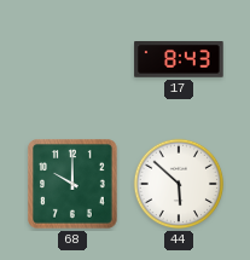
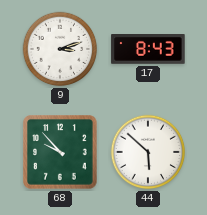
9: none -> 3:12 (60, 49)
68: 10:00 -> 9:53 (61, 153)
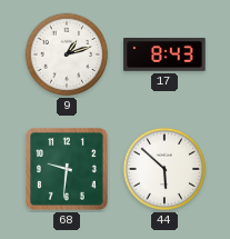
9: 3:12 -> 1:12 (67, 54)
68: 9:53 -> 9:31 (68, 170)
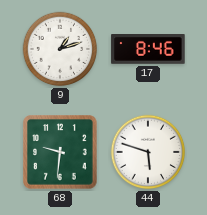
17: 8:43 -> 8:46 (148, 50)
44: 5:52 -> 5:48 (148, 152)
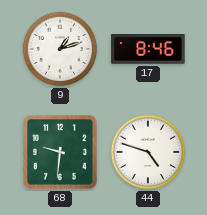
44: 5:48 -> 4:48 (148, 152)
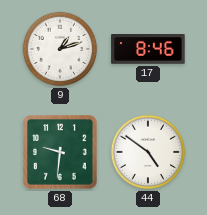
44: 4:48 -> 4:51 (148, 152)
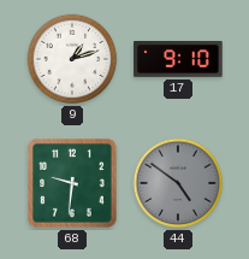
17: 8:46 -> 9:10 (178, 60)
44 dial: white -> grey (178, 183)
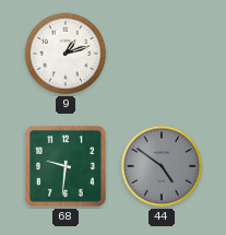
17: 9:10 -> none (178, 60)
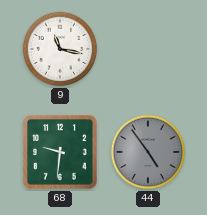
9: 1:12 -> 11:17 (60, 49)
44: 4:51 -> 4:54 (148, 152)
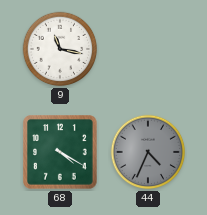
68: 9:31 -> 4:20 (61, 153)
44: 4:54 -> 4:34 (148, 152)
